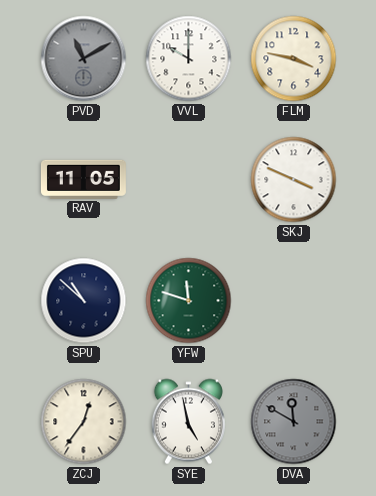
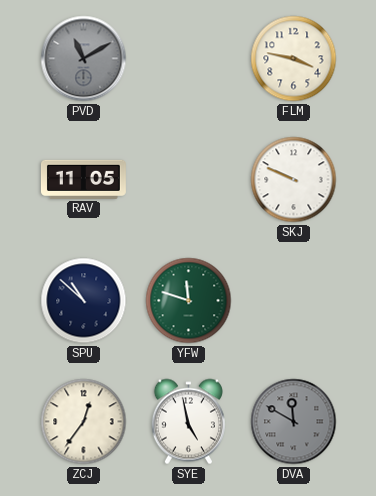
VVL: 10:00 -> none (189, 59)
SKJ: 3:49 -> 9:49 (294, 180)
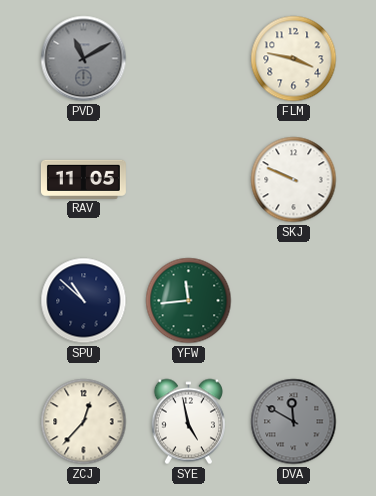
YFW: 11:48 -> 11:44 (189, 301)
ZCJ: 12:36 -> 12:37 (84, 422)
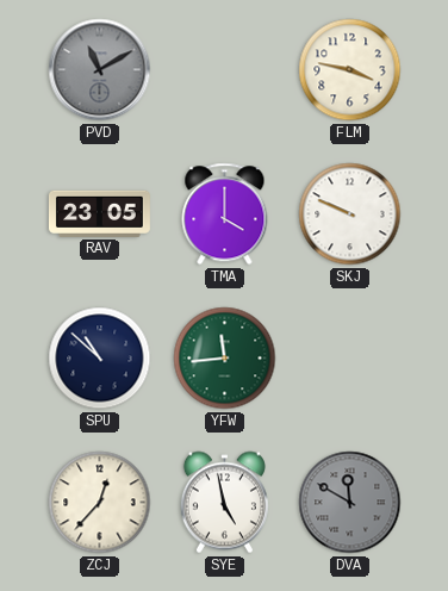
RAV: 11:05 -> 23:05 (99, 213)
TMA: none -> 4:00 (225, 214)
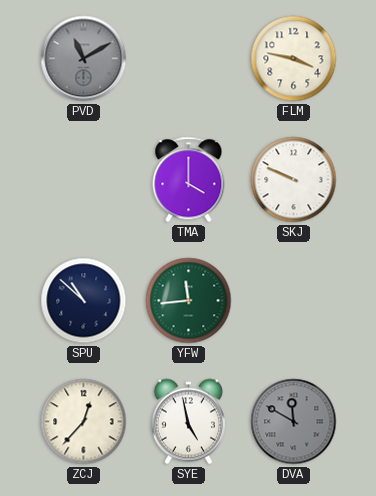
RAV: 23:05 -> none (99, 213)
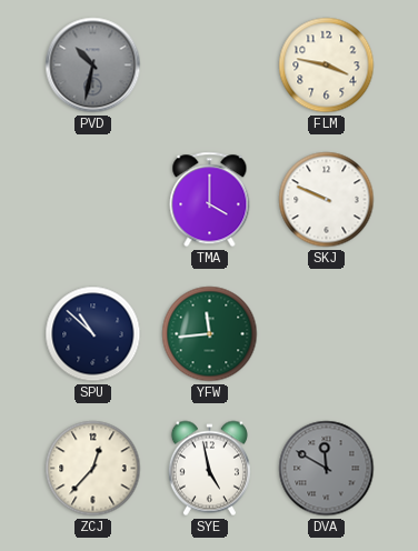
PVD: 11:10 -> 10:32 (93, 66)
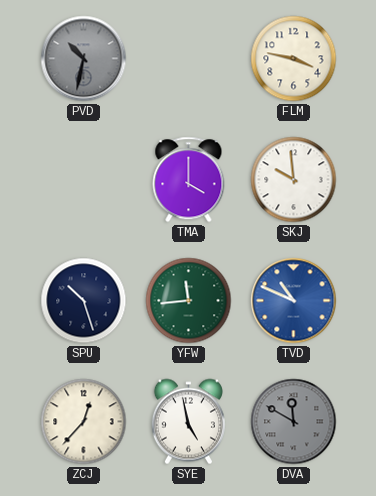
SKJ: 9:49 -> 9:59 (294, 180)
SPU: 10:52 -> 10:27 (84, 301)
TVD: none -> 10:49 (294, 301)
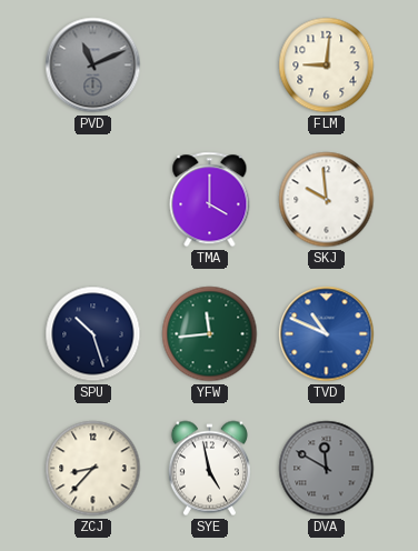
PVD: 10:32 -> 11:11 (93, 66)
FLM: 3:47 -> 9:01 (327, 66)
ZCJ: 12:37 -> 8:37 (93, 469)
